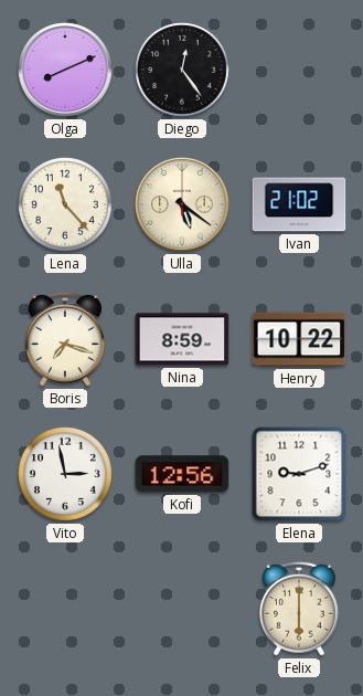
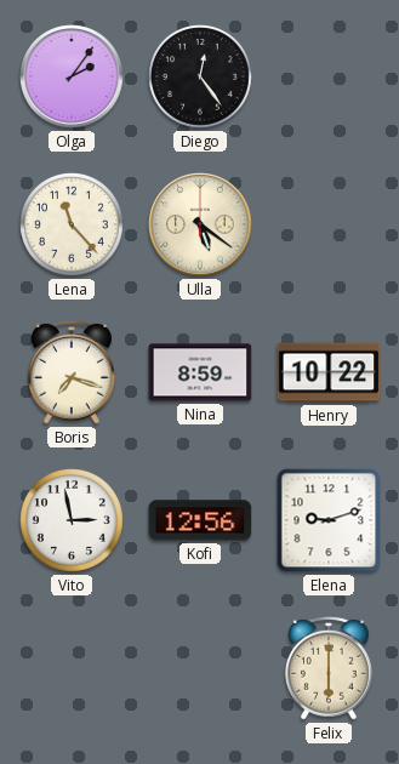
Olga: 8:11 -> 2:06 (72, 76)
Ivan: 21:02 -> none (299, 204)
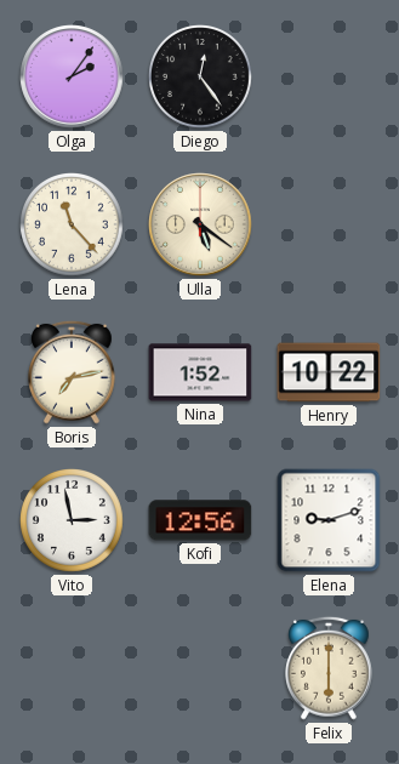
Boris: 7:18 -> 7:13 (73, 372)
Nina: 8:59 -> 1:52 (200, 372)
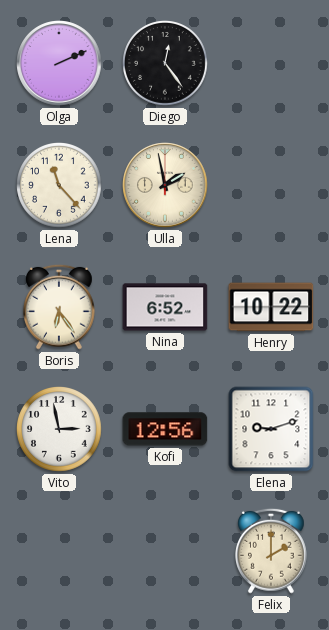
Olga: 2:06 -> 2:11 (59, 63)
Ulla: 5:21 -> 1:58 (165, 185)
Boris: 7:13 -> 6:24 (60, 307)
Nina: 1:52 -> 6:52 (165, 307)
Felix: 6:00 -> 2:00 (272, 551)
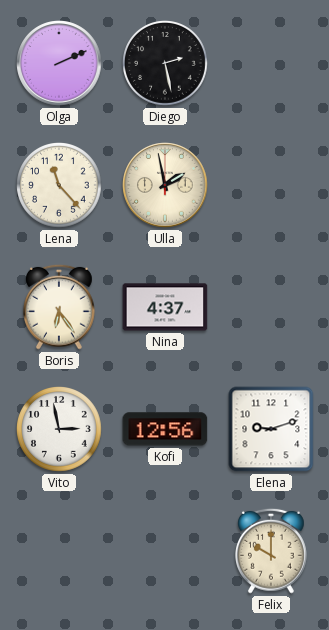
Diego: 12:24 -> 2:28 (166, 64)
Nina: 6:52 -> 4:37 (165, 307)
Henry: 10:22 -> none (271, 307)
Felix: 2:00 -> 10:00 (272, 551)
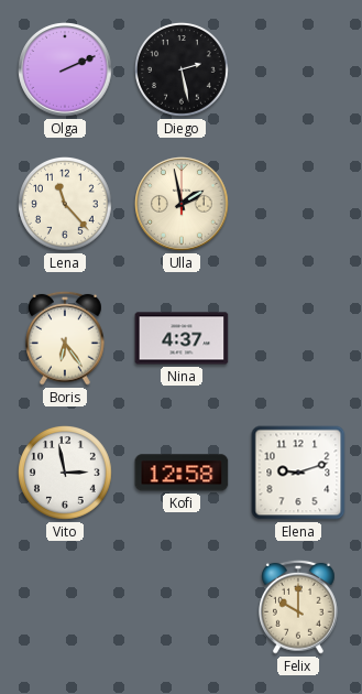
Kofi: 12:56 -> 12:58 (182, 473)
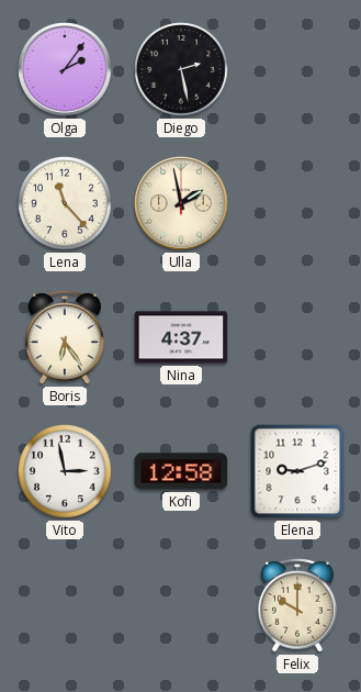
Olga: 2:11 -> 2:06 (65, 69)
